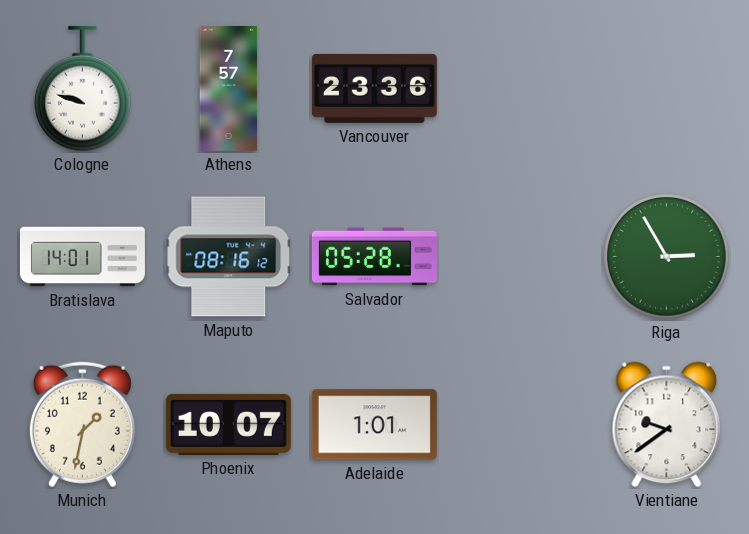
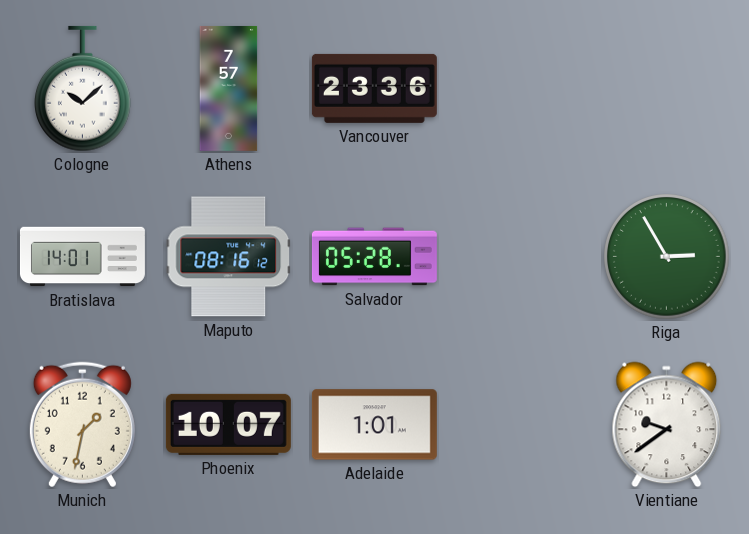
Cologne: 9:48 -> 10:08 (83, 89)
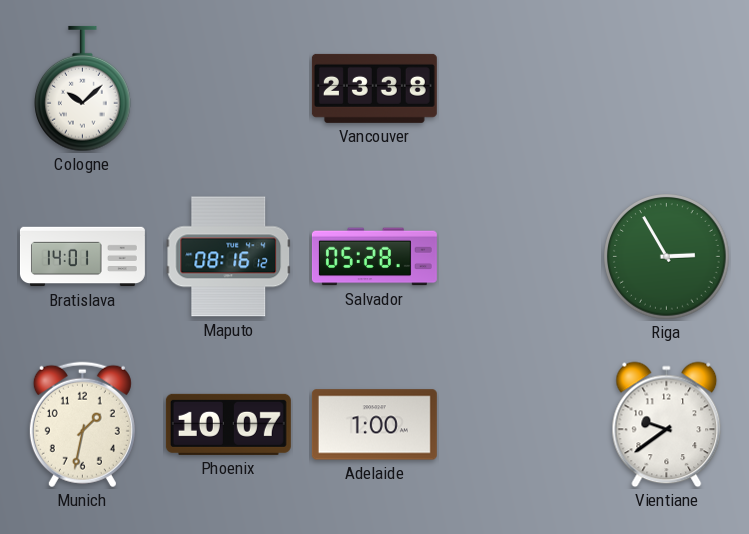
Athens: 7:57 -> none (229, 88)
Vancouver: 23:36 -> 23:38 (374, 88)
Adelaide: 1:01 -> 1:00 (374, 425)
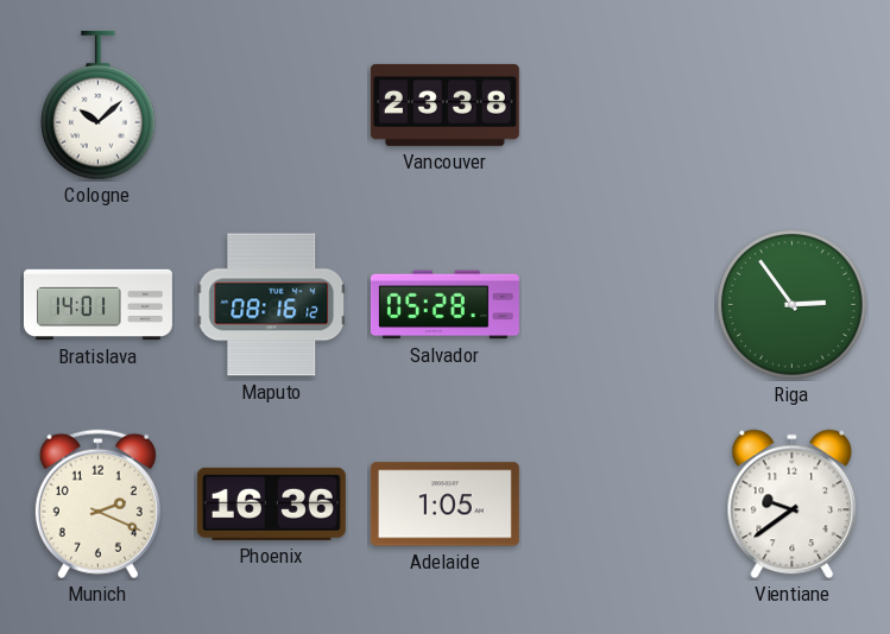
Riga: 2:55 -> 2:54 (793, 305)
Munich: 1:32 -> 2:19 (97, 505)
Phoenix: 10:07 -> 16:36 (271, 503)
Adelaide: 1:00 -> 1:05 (444, 505)
